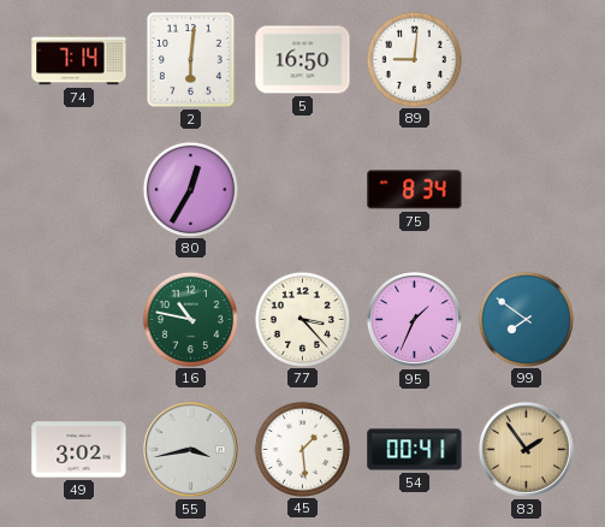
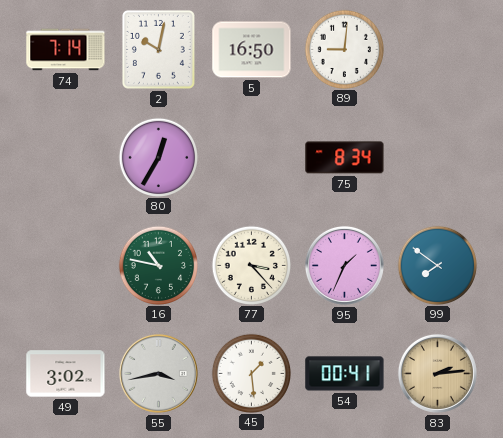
2: 6:01 -> 10:02 (158, 49)
83: 1:54 -> 2:14 (437, 373)
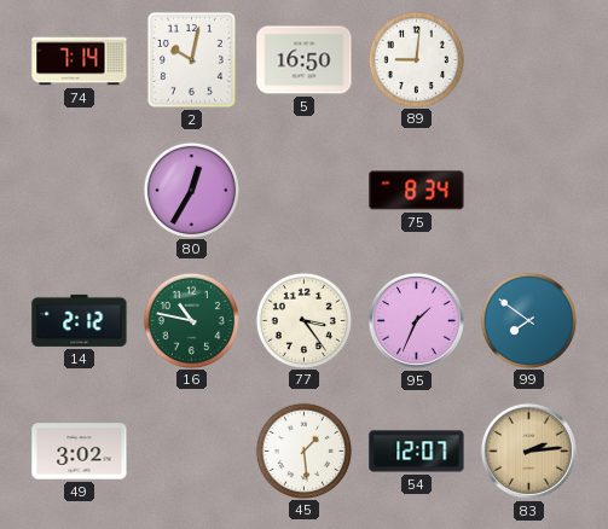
14: none -> 2:12 (80, 320)
77: 3:23 -> 3:24 (303, 320)
55: 3:43 -> none (158, 373)
54: 00:41 -> 12:07 (417, 452)
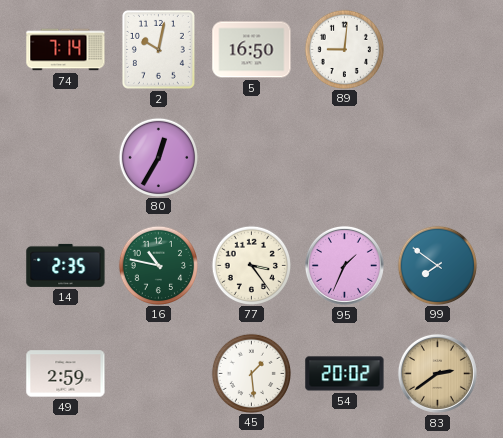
75: 8:34 -> none (417, 191)
14: 2:12 -> 2:35 (66, 265)
49: 3:02 -> 2:59 (66, 374)
54: 12:07 -> 20:02 (345, 374)
83: 2:14 -> 2:39 (437, 373)
